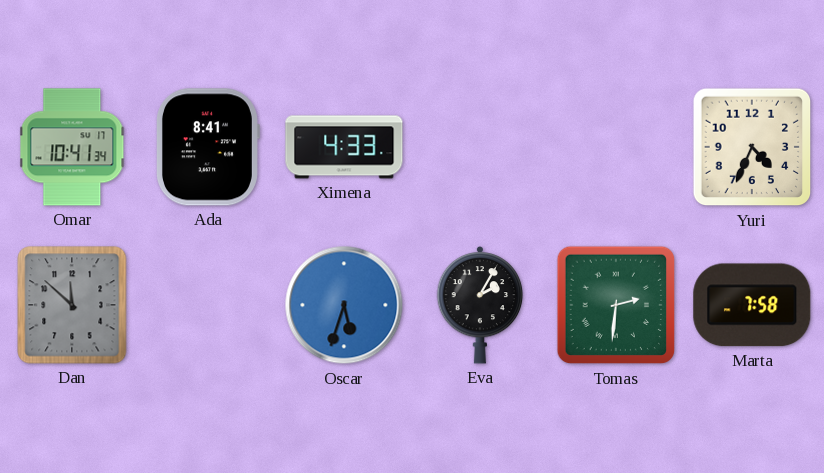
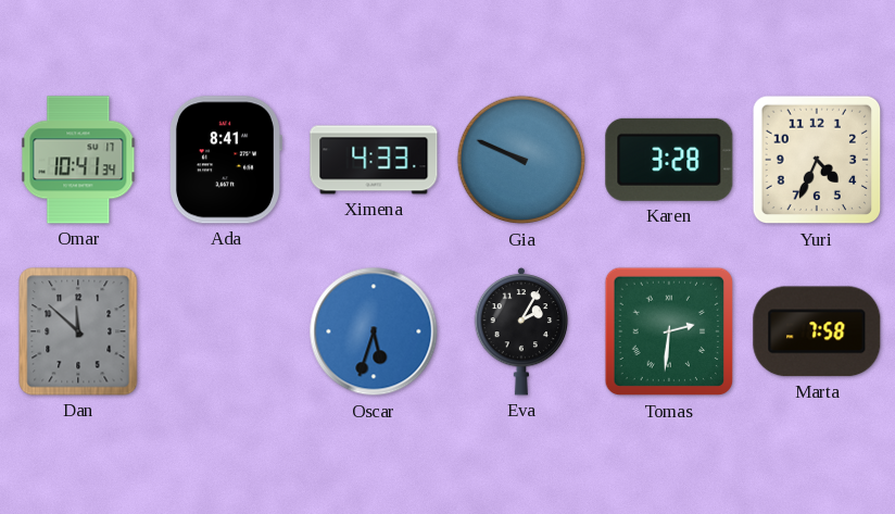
Gia: none -> 9:49 (521, 160)
Karen: none -> 3:28 (669, 160)
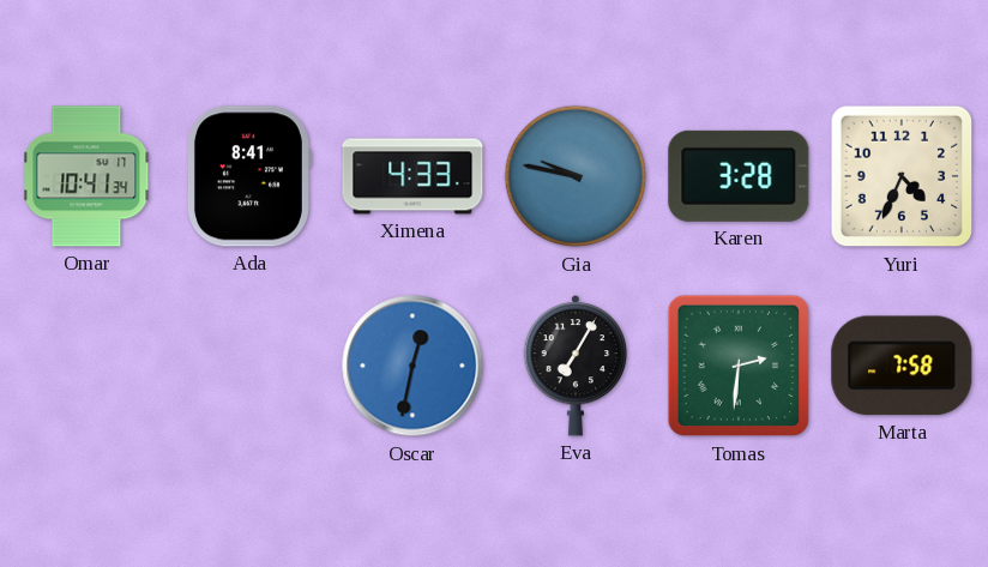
Gia: 9:49 -> 9:47 (576, 176)
Dan: 11:52 -> none (78, 331)
Oscar: 5:33 -> 12:32 (412, 366)
Eva: 2:05 -> 7:05 (576, 366)
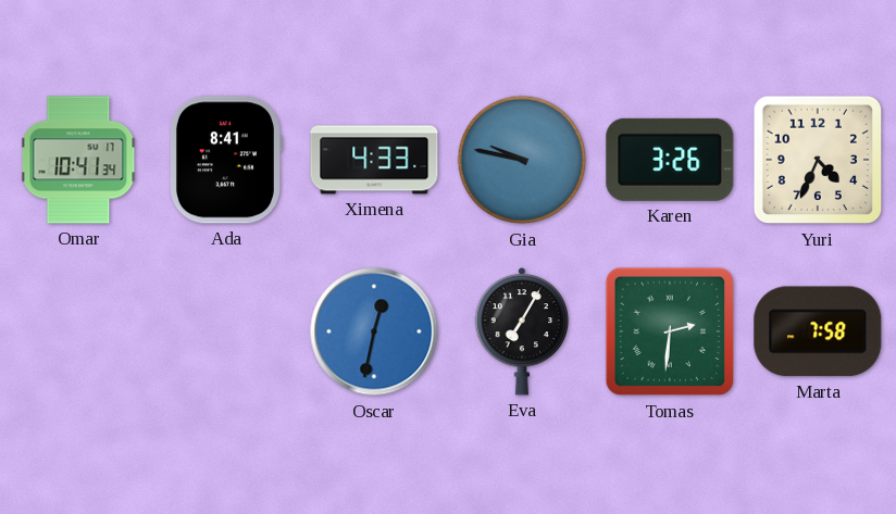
Karen: 3:28 -> 3:26 (670, 160)
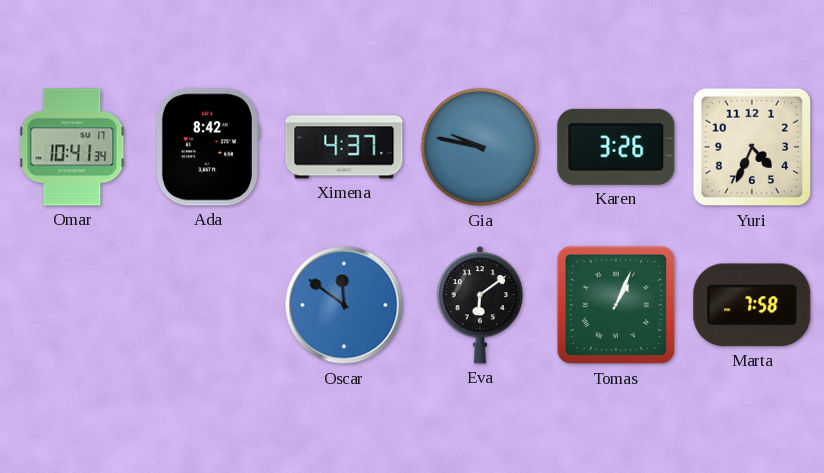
Ada: 8:41 -> 8:42 (207, 147)
Ximena: 4:33 -> 4:37 (344, 147)
Oscar: 12:32 -> 11:51 (344, 305)
Eva: 7:05 -> 6:09 (480, 305)
Tomas: 2:31 -> 1:04 (616, 305)
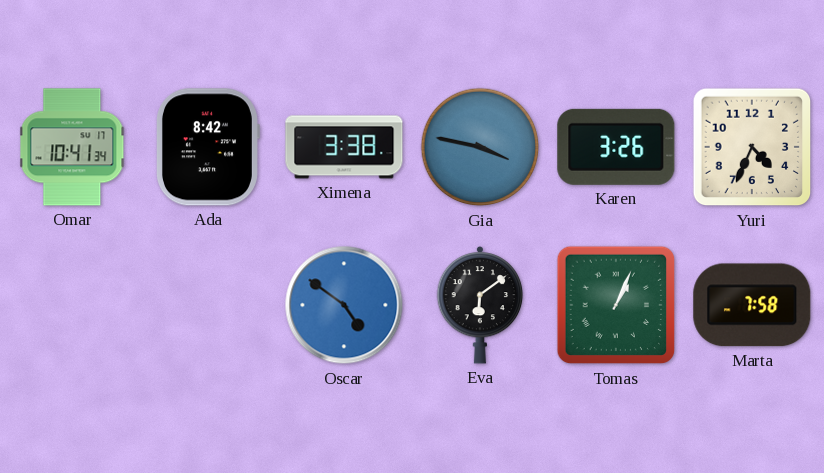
Ximena: 4:37 -> 3:38 (344, 147)
Gia: 9:47 -> 3:47 (480, 147)
Oscar: 11:51 -> 4:51 (344, 305)
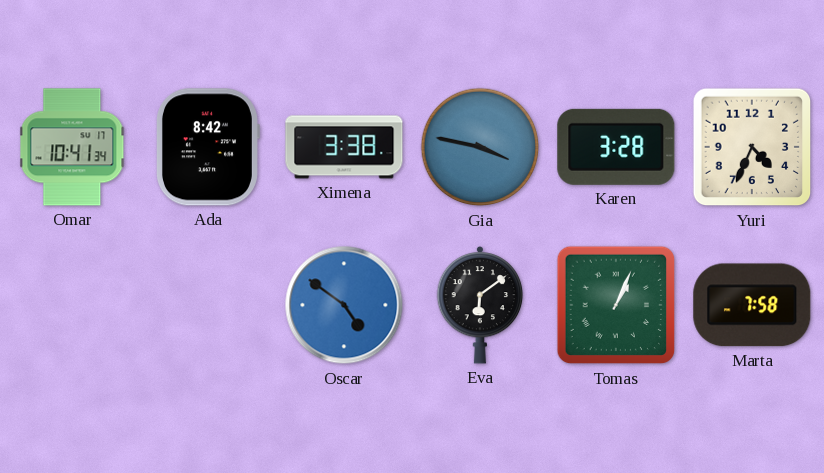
Karen: 3:26 -> 3:28 (616, 147)
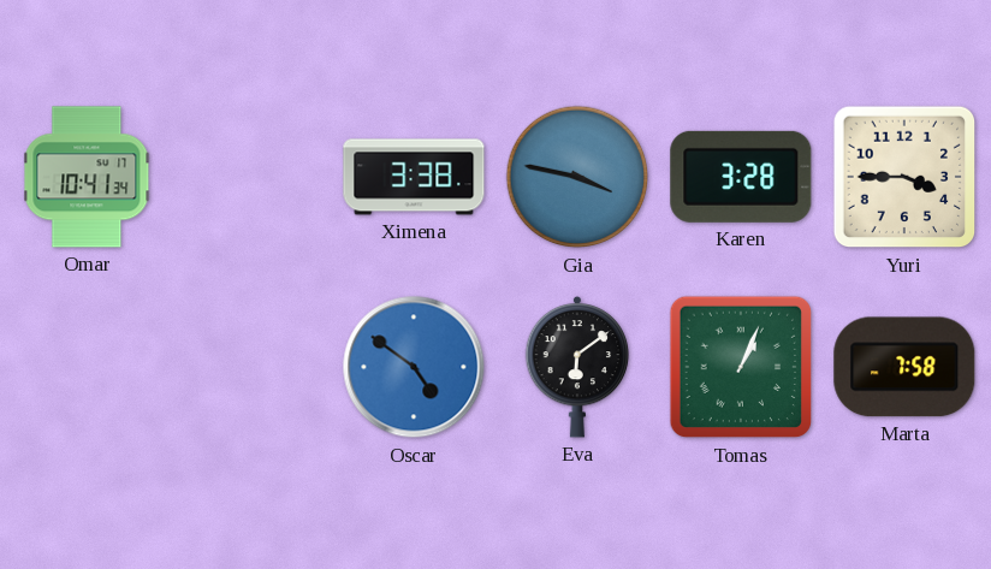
Ada: 8:42 -> none (207, 147)
Yuri: 4:34 -> 3:45 (904, 177)
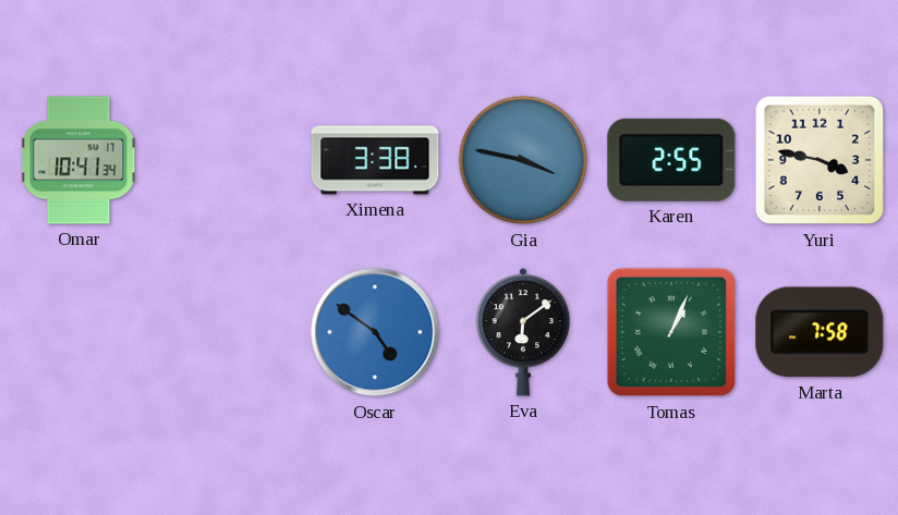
Karen: 3:28 -> 2:55 (671, 160)
Yuri: 3:45 -> 3:47 (820, 160)
